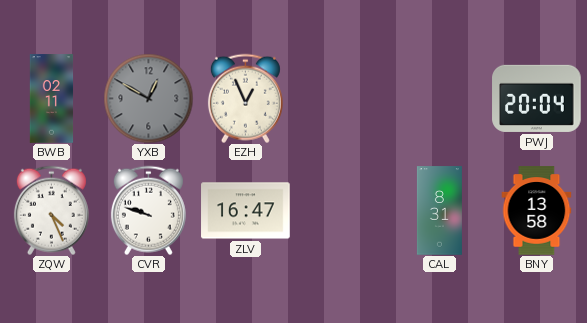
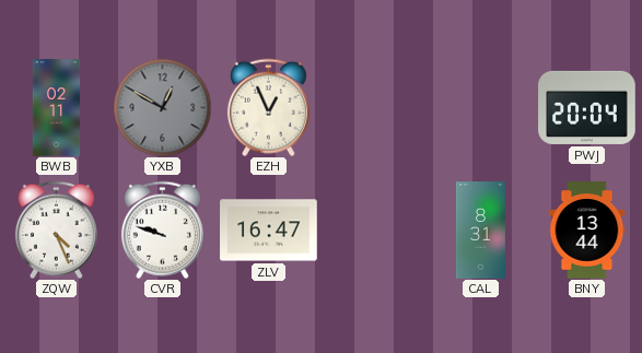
BNY: 13:58 -> 13:44 (587, 231)
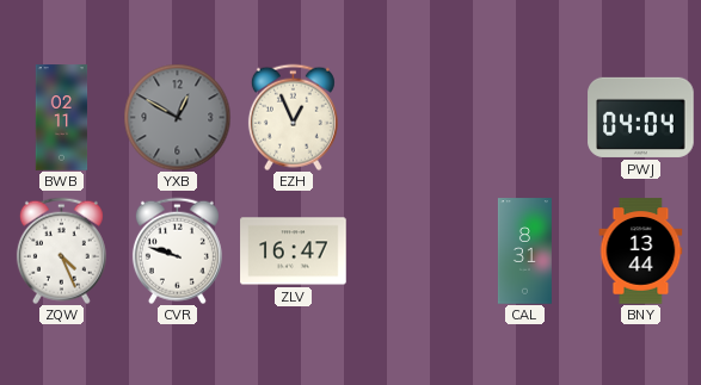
PWJ: 20:04 -> 04:04 (641, 117)
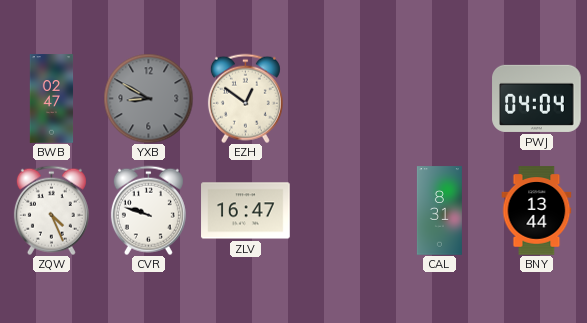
BWB: 02:11 -> 02:47 (52, 99)
YXB: 12:50 -> 8:50 (148, 98)
EZH: 12:56 -> 12:51 (245, 98)
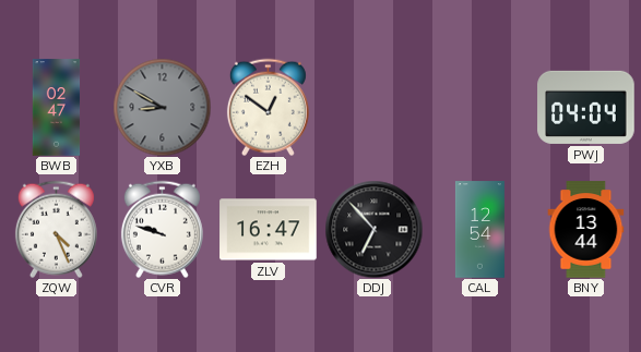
DDJ: none -> 6:53 (373, 229)
CAL: 8:31 -> 12:54 (479, 230)
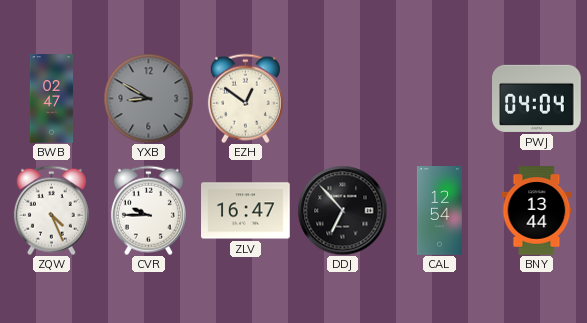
CVR: 9:48 -> 9:45 (148, 210)
